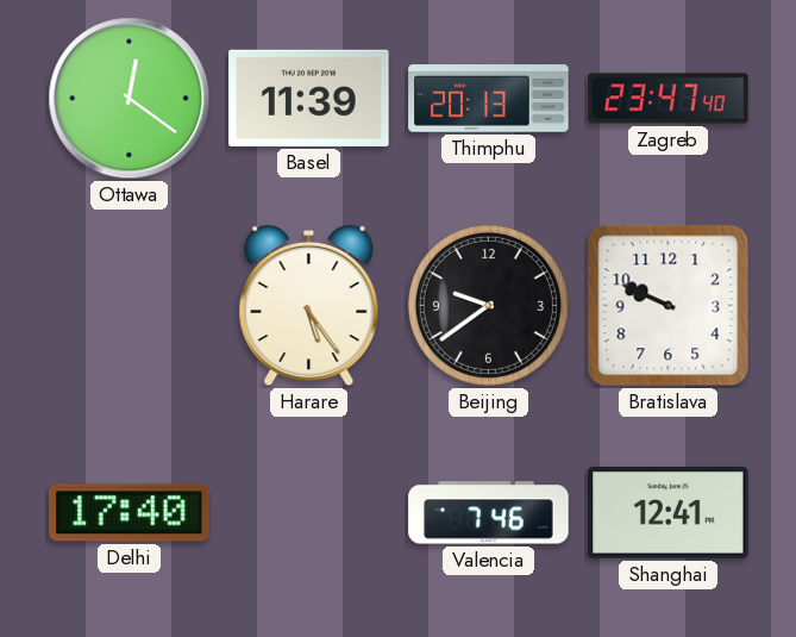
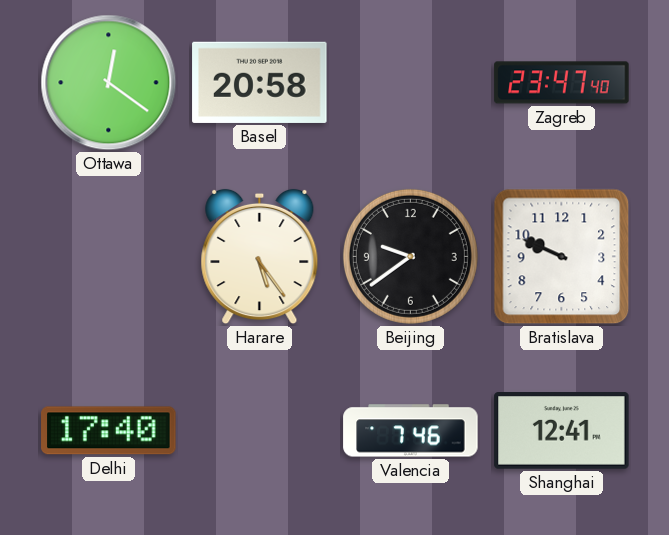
Basel: 11:39 -> 20:58 (260, 82)
Thimphu: 20:13 -> none (489, 99)
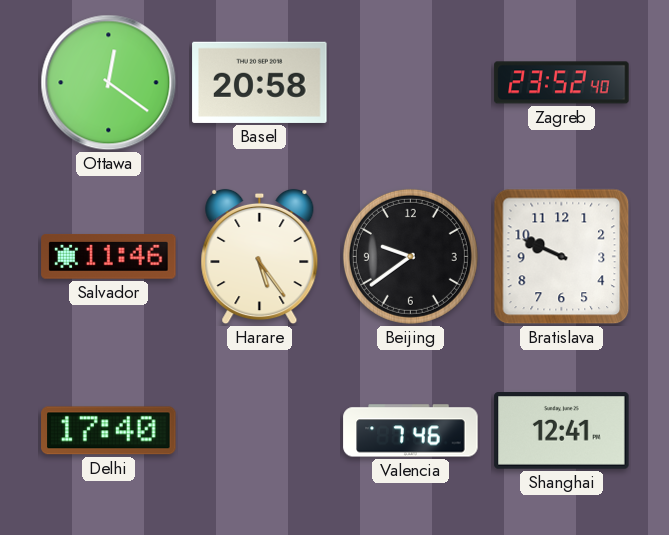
Zagreb: 23:47 -> 23:52 (562, 83)
Salvador: none -> 11:46 (109, 256)
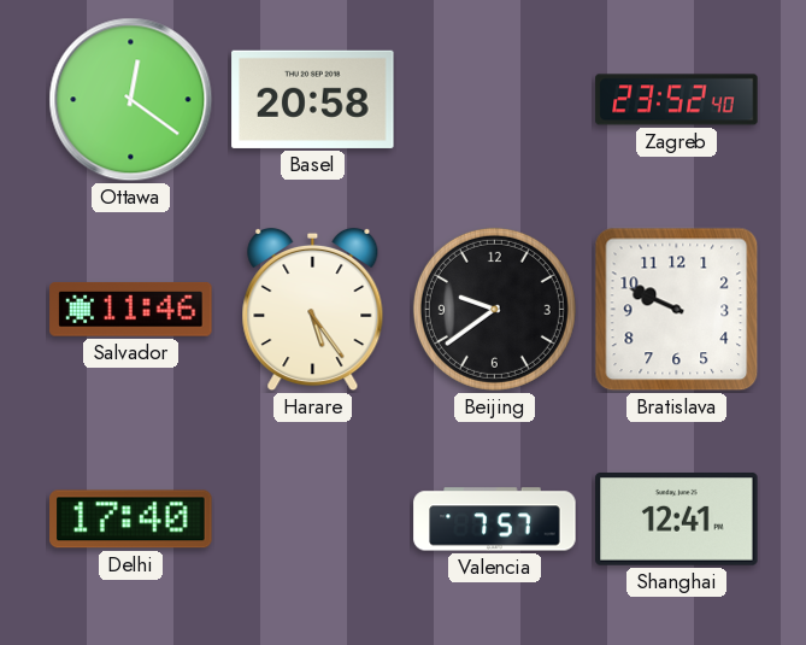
Valencia: 7:46 -> 7:57 (495, 520)
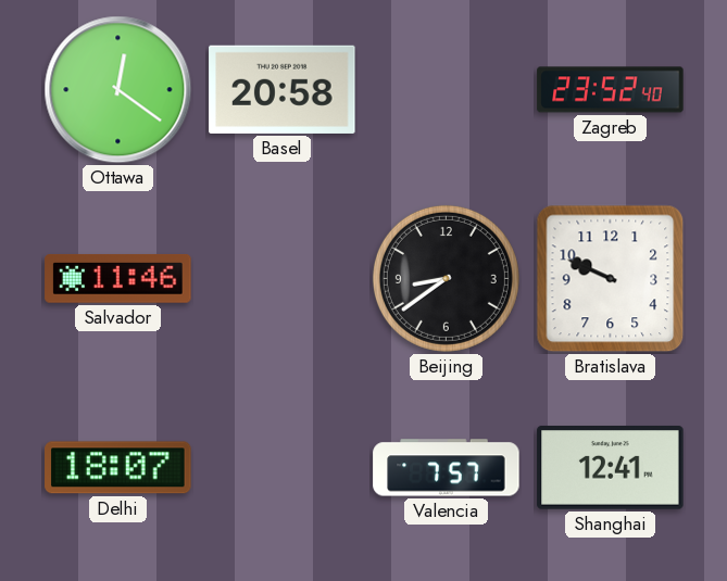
Harare: 5:24 -> none (313, 310)
Beijing: 9:39 -> 8:39 (446, 278)
Delhi: 17:40 -> 18:07 (118, 468)
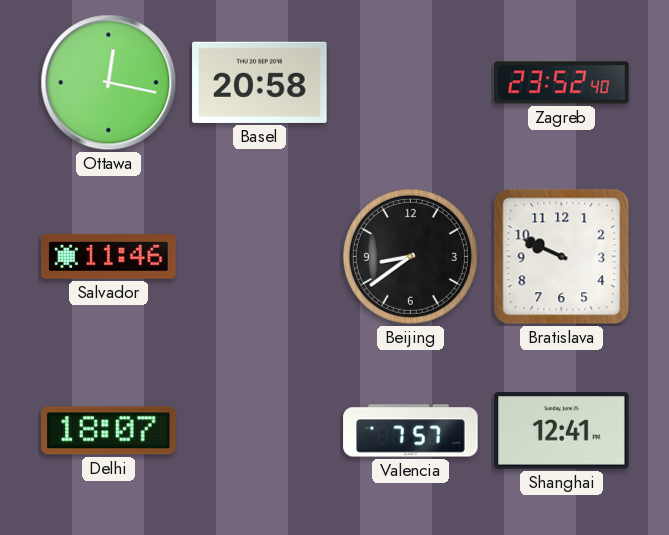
Ottawa: 12:21 -> 12:17 (109, 83)
